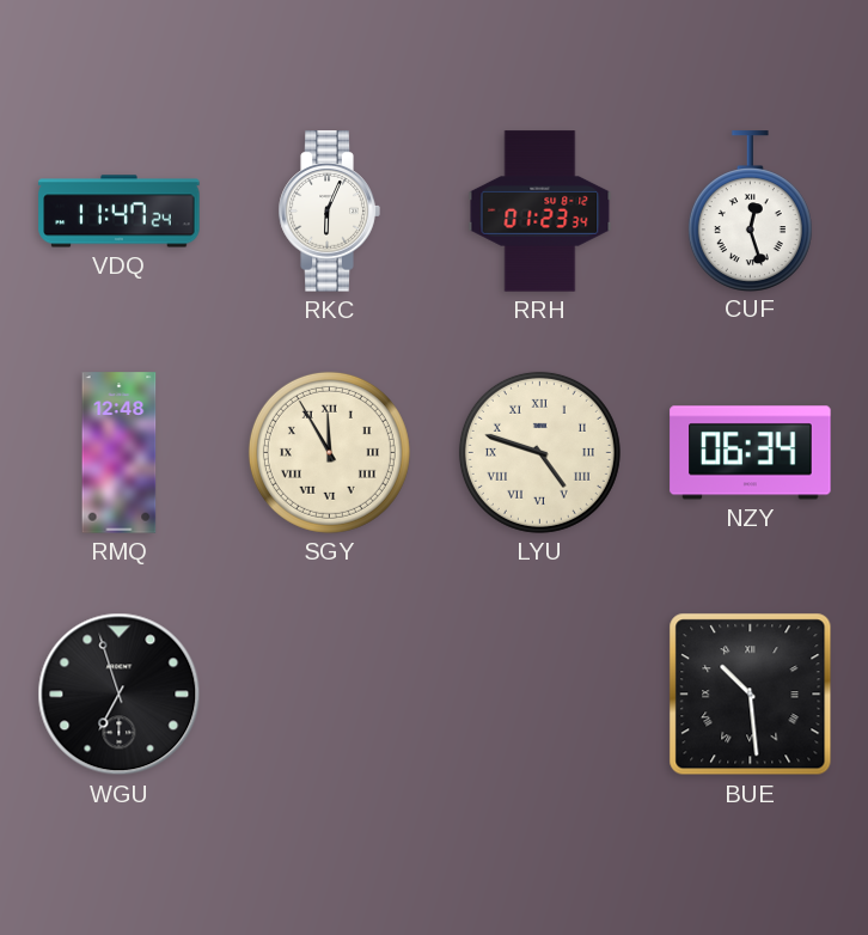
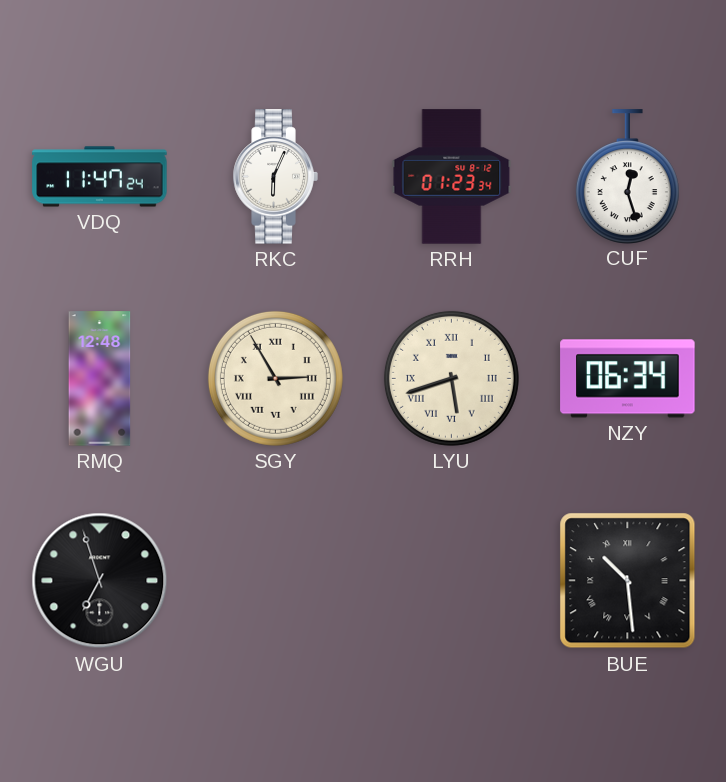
SGY: 11:55 -> 2:55 (275, 378)
LYU: 4:48 -> 5:42 (451, 378)
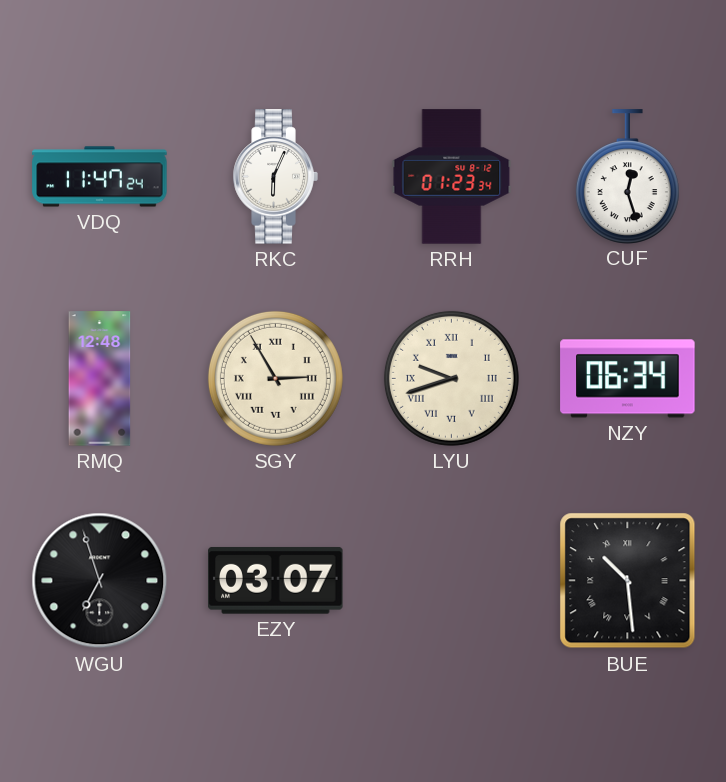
LYU: 5:42 -> 9:42 (451, 378)
EZY: none -> 03:07 (276, 580)
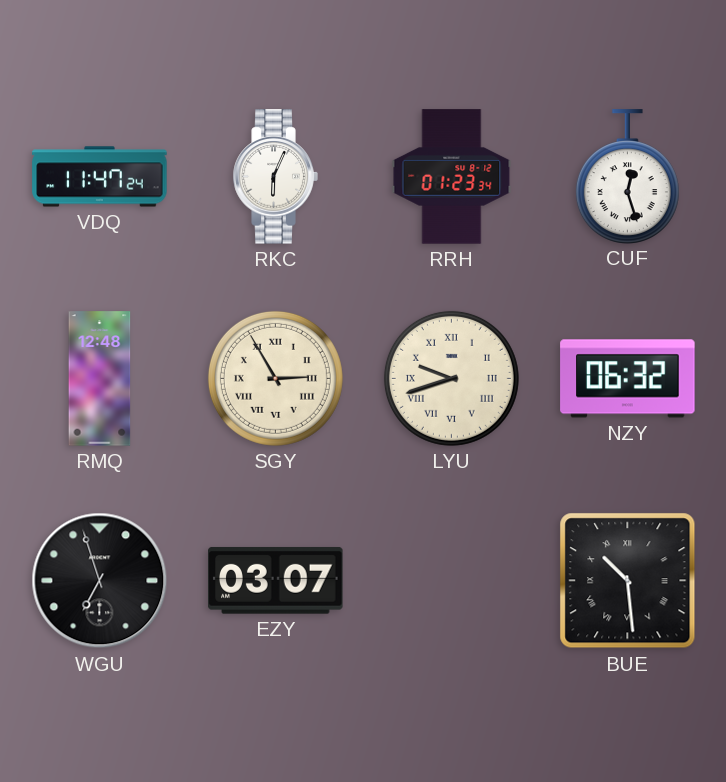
NZY: 06:34 -> 06:32 (628, 379)
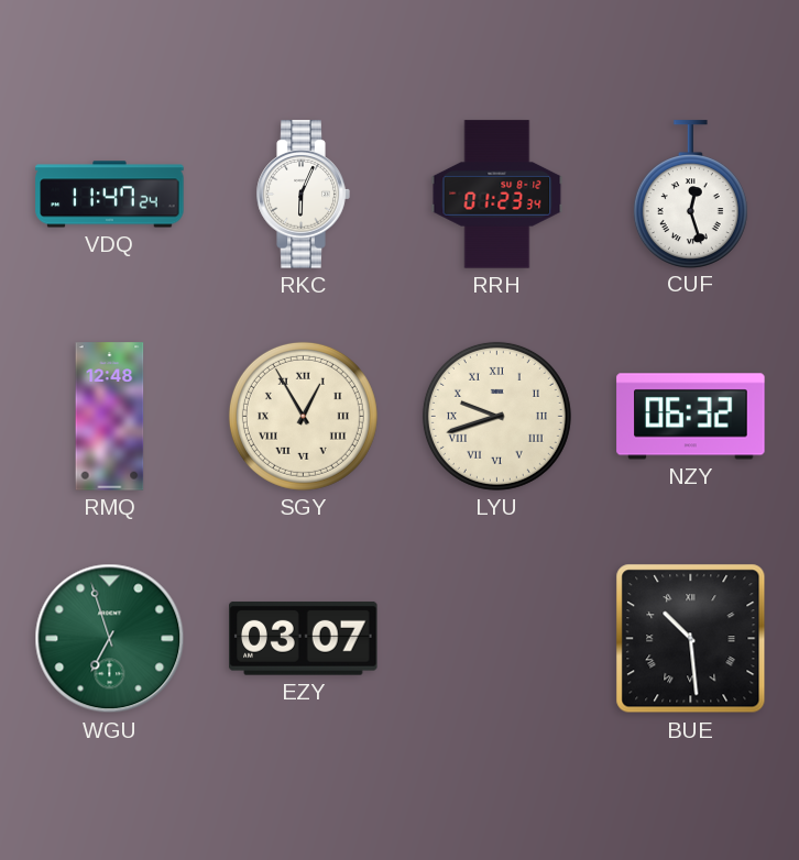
SGY: 2:55 -> 12:55 (303, 416)
WGU dial: black -> green (110, 639)
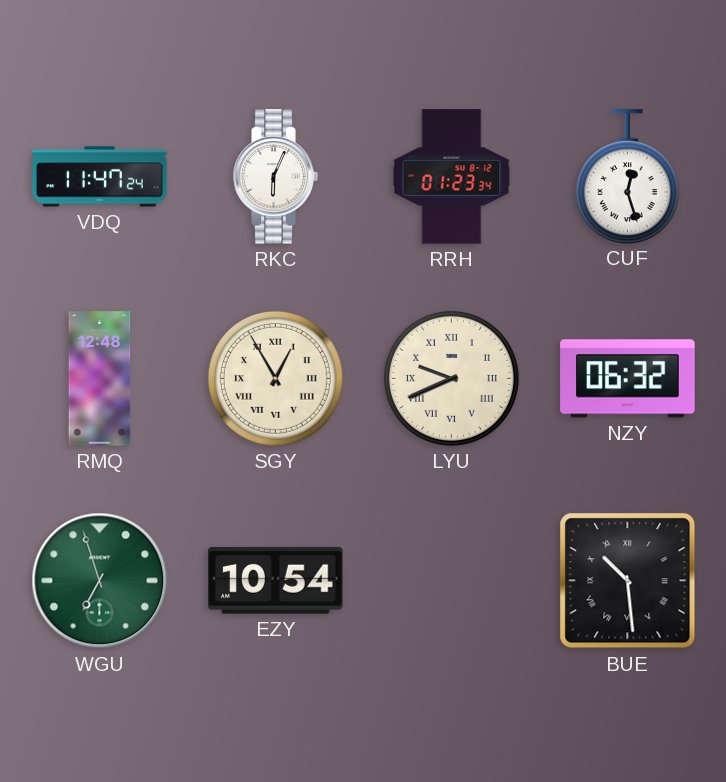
LYU: 9:42 -> 9:41 (451, 378)
EZY: 03:07 -> 10:54 (276, 580)
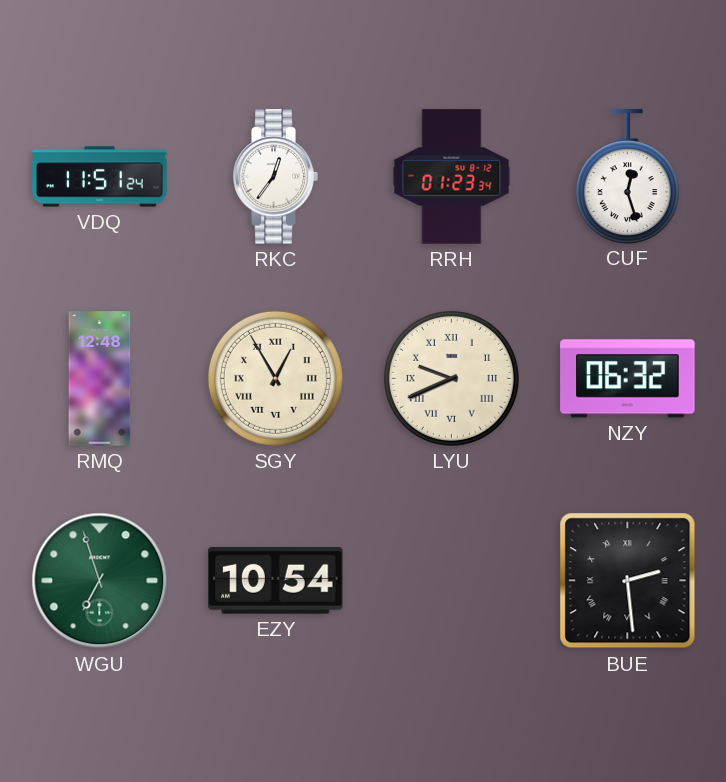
VDQ: 11:47 -> 11:51 (100, 177)
RKC: 6:04 -> 12:36 (275, 177)
BUE: 10:29 -> 2:29 (628, 581)
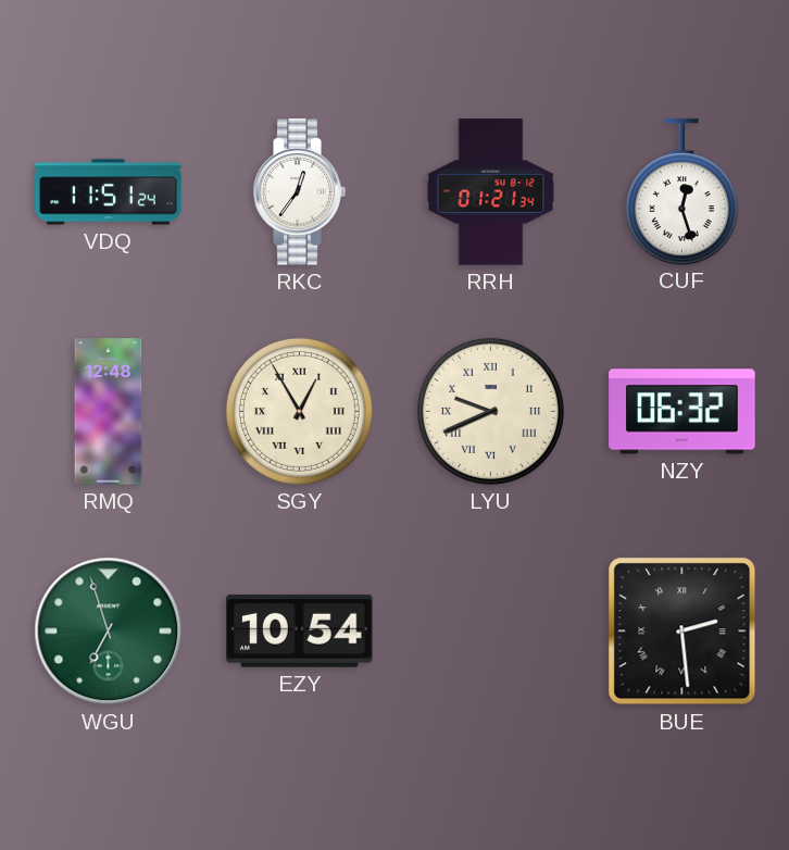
RRH: 01:23 -> 01:21 (491, 192)
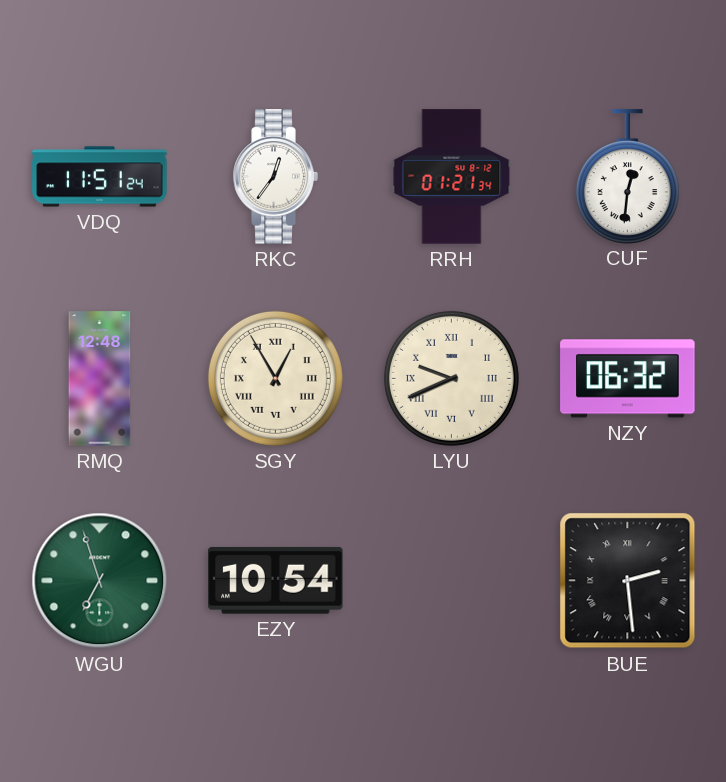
CUF: 12:27 -> 12:31 (627, 176)
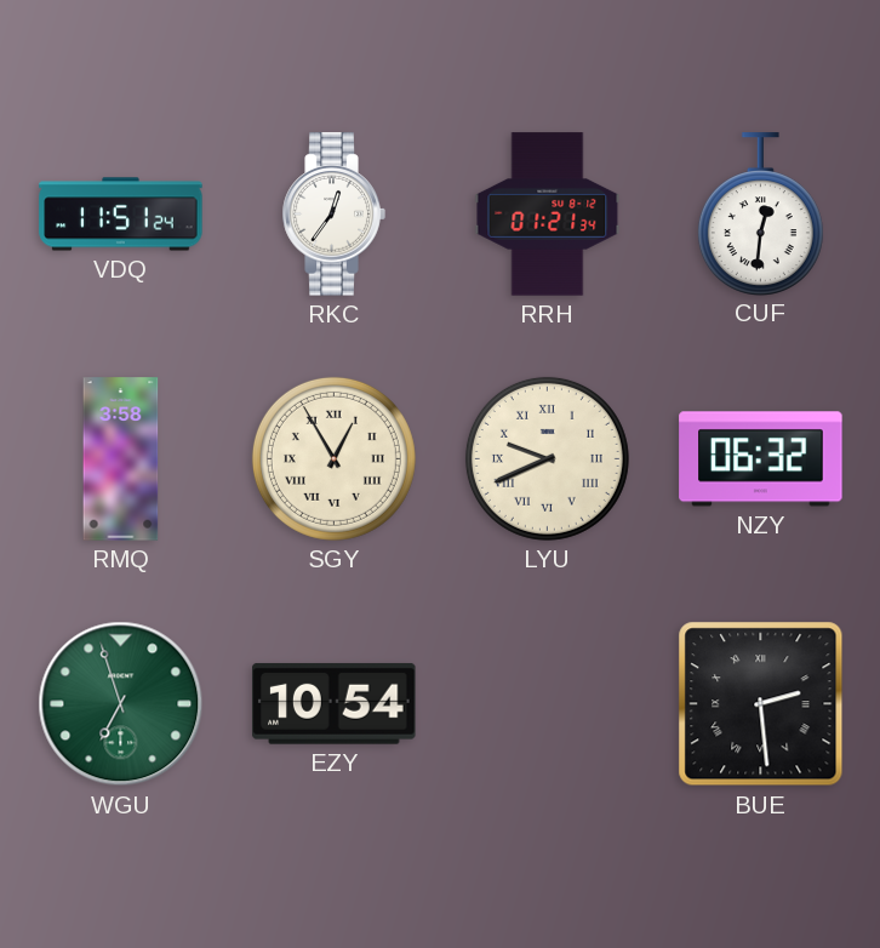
RMQ: 12:48 -> 3:58 (121, 459)
